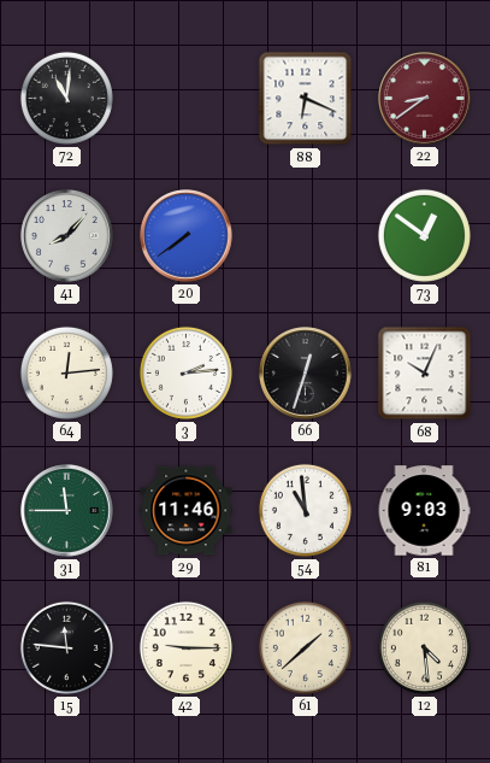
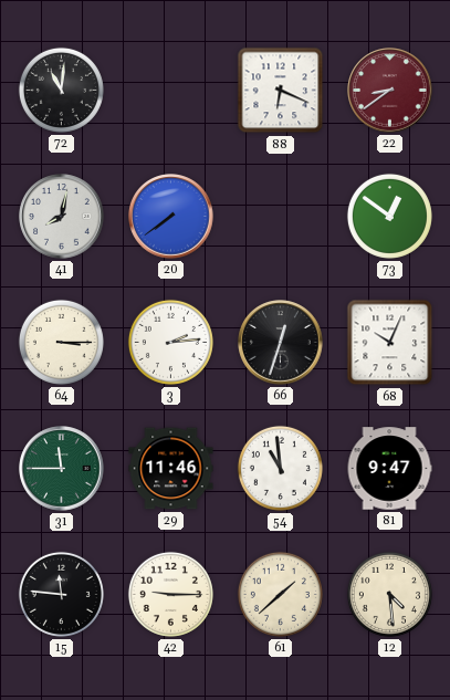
41: 8:07 -> 8:02 (62, 217)
64: 12:14 -> 3:15 (61, 342)
81: 9:03 -> 9:47 (389, 469)
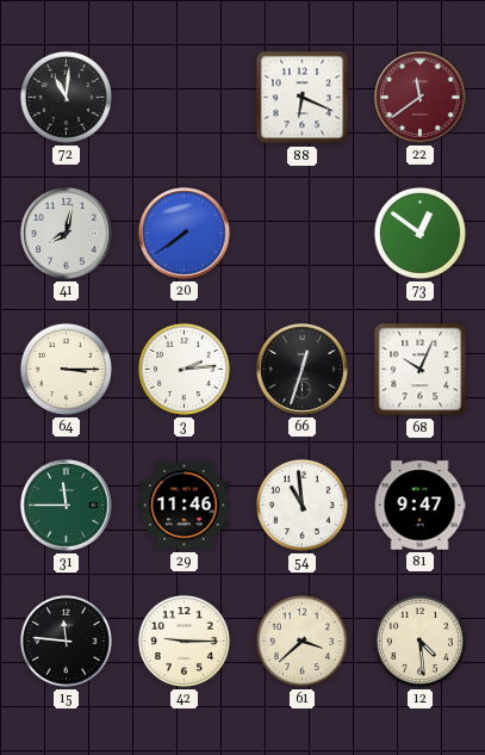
22: 8:39 -> 11:39 (421, 98)
61: 1:38 -> 3:38 (301, 640)
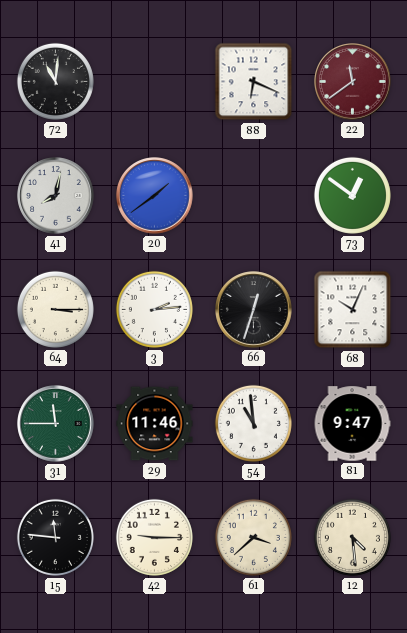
20: 7:39 -> 1:39 (155, 196)
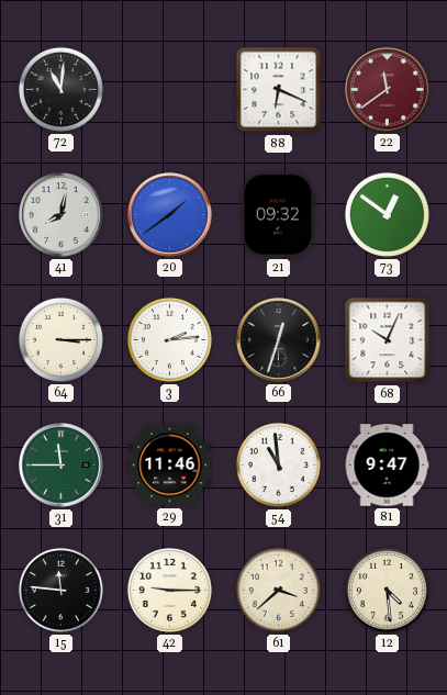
21: none -> 09:32 (278, 215)
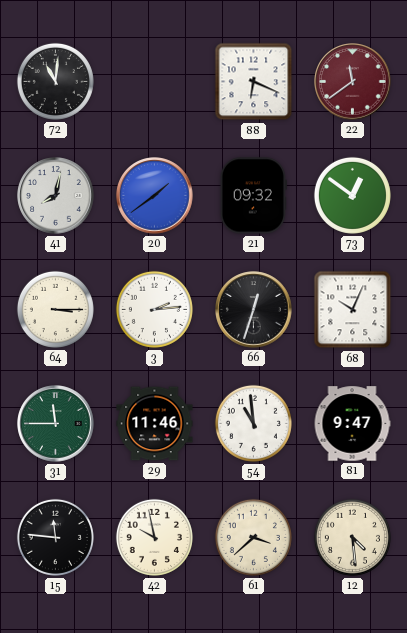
42: 9:15 -> 9:58 (154, 537)
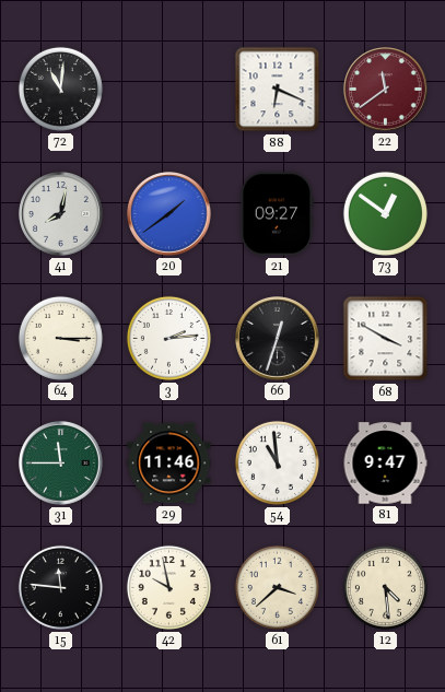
21: 09:32 -> 09:27 (277, 214)
68: 10:04 -> 3:50 (386, 339)
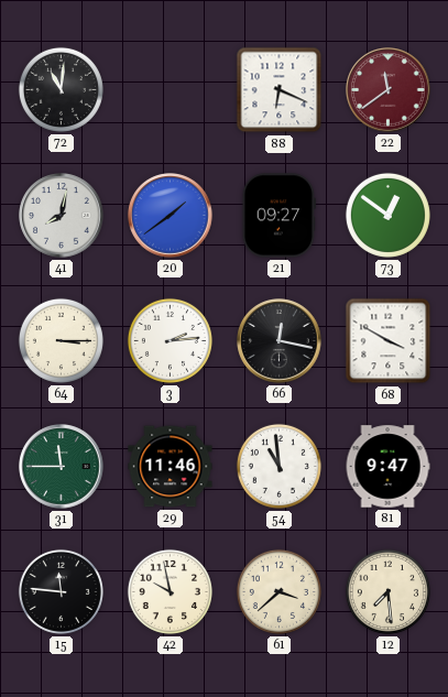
66: 12:33 -> 12:17 (280, 341)
12: 4:29 -> 7:29 (387, 591)
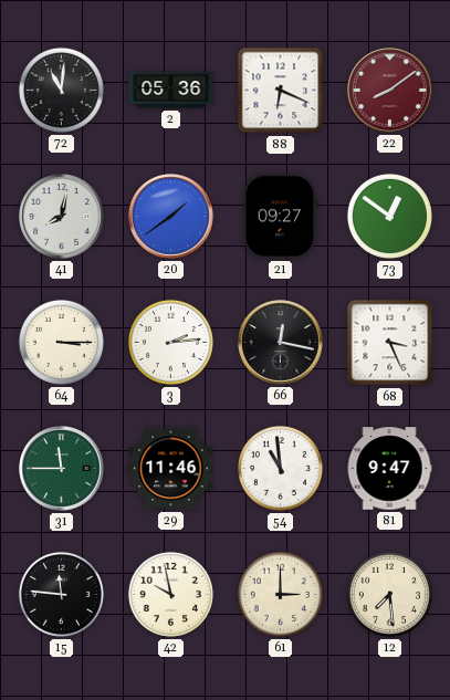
2: none -> 05:36 (171, 91)
22: 11:39 -> 8:09 (390, 91)
68: 3:50 -> 3:26 (390, 343)
61: 3:38 -> 3:00 (280, 594)
